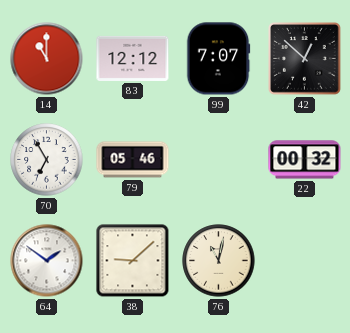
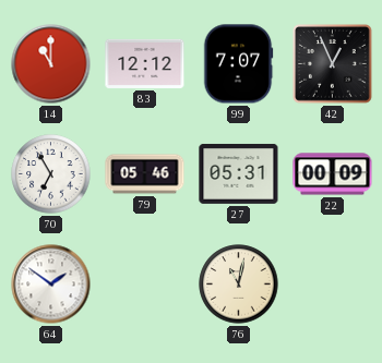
42: 12:52 -> 12:56 (333, 64)
27: none -> 05:31 (239, 173)
22: 00:32 -> 00:09 (333, 174)
38: 9:08 -> none (133, 261)
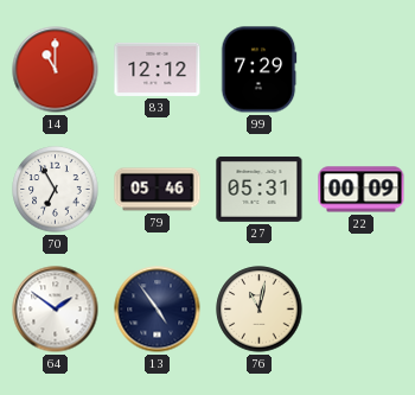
99: 7:07 -> 7:29 (258, 70)
42: 12:56 -> none (333, 64)
13: none -> 4:54 (158, 310)
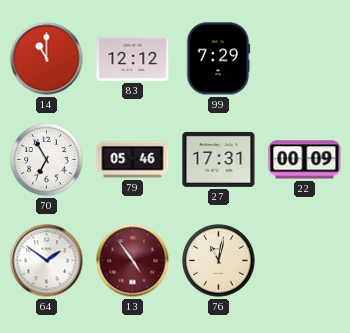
27: 05:31 -> 17:31 (219, 159)
13 dial: navy -> burgundy (133, 261)
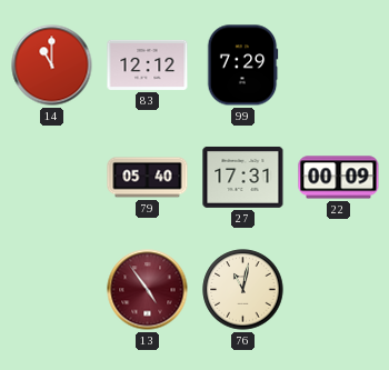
70: 6:55 -> none (47, 160)
79: 05:46 -> 05:40 (148, 178)
64: 1:51 -> none (47, 261)
